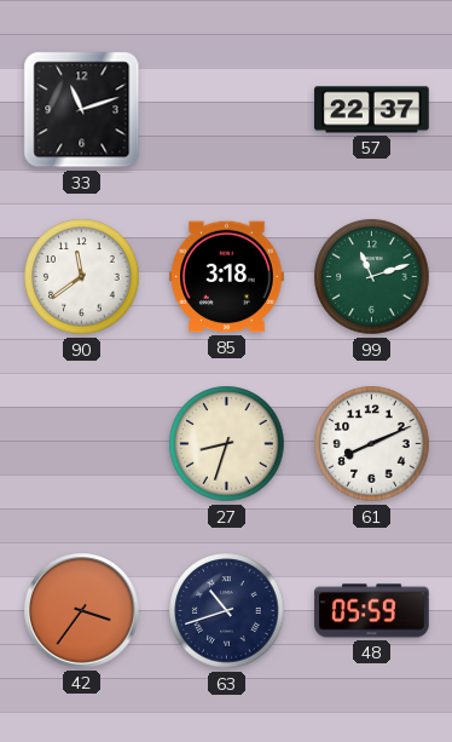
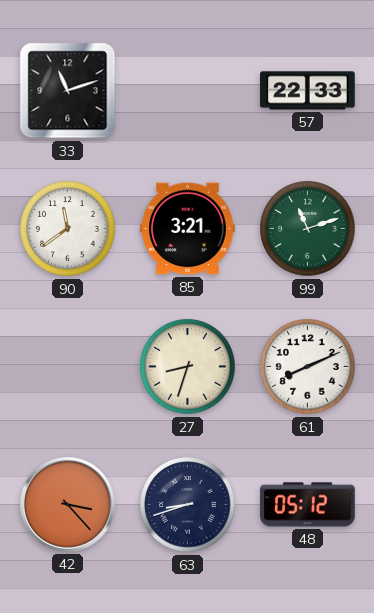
57: 22:37 -> 22:33 (308, 91)
85: 3:18 -> 3:21 (188, 229)
42: 3:36 -> 3:23 (68, 505)
63: 10:42 -> 8:42 (188, 505)
48: 05:59 -> 05:12 (308, 505)
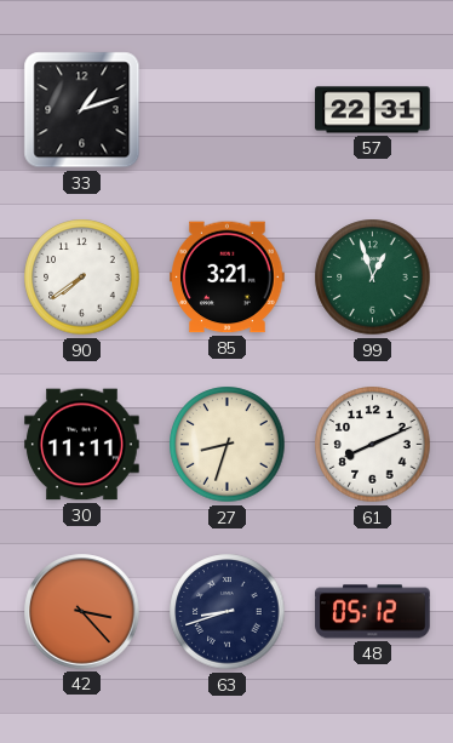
33: 11:12 -> 1:12 (82, 110)
57: 22:33 -> 22:31 (373, 110)
90: 11:39 -> 7:39 (82, 278)
99: 11:12 -> 12:57 (373, 278)
30: none -> 11:11 (82, 445)
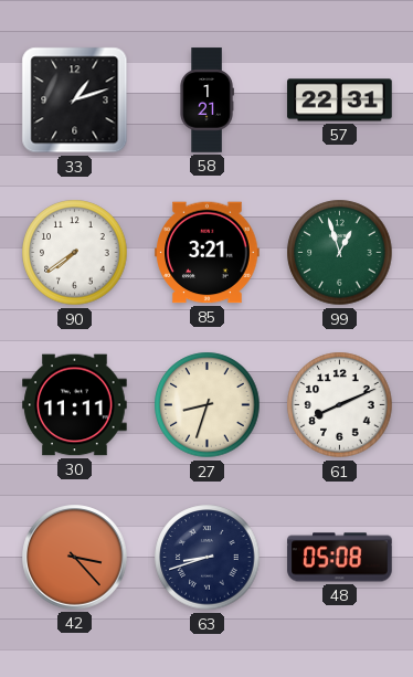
58: none -> 1:21 (206, 101)
48: 05:12 -> 05:08 (340, 558)
